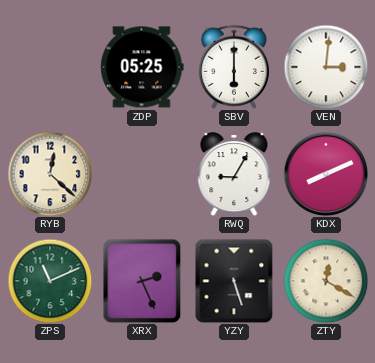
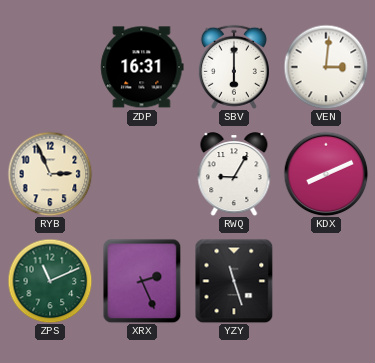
ZDP: 05:25 -> 16:31 (142, 67)
RYB: 12:22 -> 2:56 (50, 174)
YZY: 5:27 -> 11:27 (234, 281)
ZTY: 12:20 -> none (326, 281)
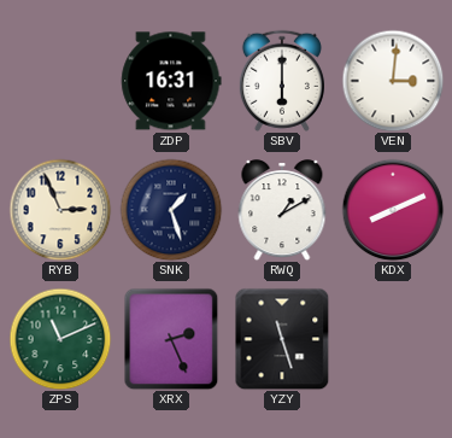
SNK: none -> 1:27 (171, 210)
RWQ: 9:05 -> 1:10 (282, 210)
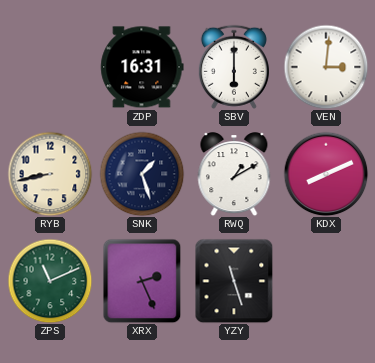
RYB: 2:56 -> 8:43 (50, 174)
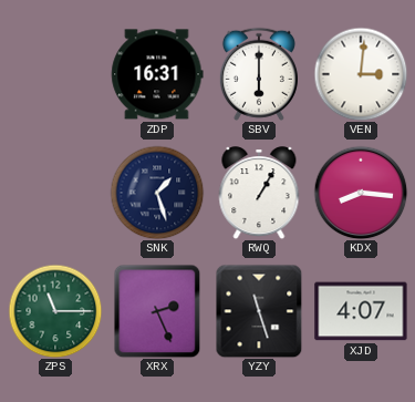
RYB: 8:43 -> none (50, 174)
RWQ: 1:10 -> 1:05 (259, 193)
KDX: 8:11 -> 8:16 (361, 193)
ZPS: 11:11 -> 11:15 (55, 311)
XJD: none -> 4:07 (361, 311)
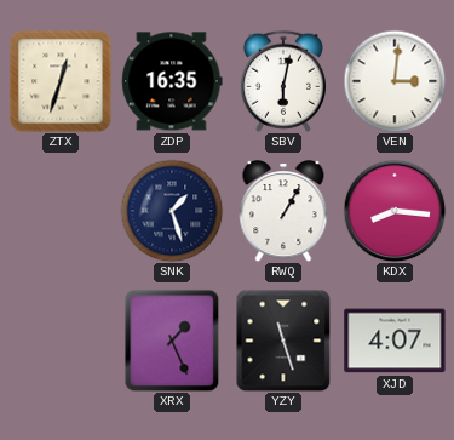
ZTX: none -> 12:33 (61, 81)
ZDP: 16:31 -> 16:35 (172, 81)
SBV: 6:00 -> 6:02 (283, 81)
ZPS: 11:15 -> none (55, 311)
XRX: 2:26 -> 1:26 (172, 341)
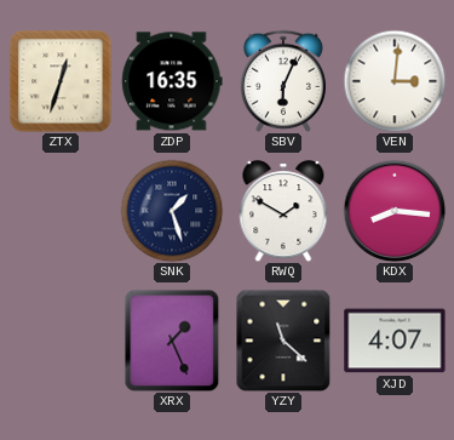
SBV: 6:02 -> 6:04 (283, 81)
RWQ: 1:05 -> 1:50 (283, 211)
YZY: 11:27 -> 11:22 (283, 341)
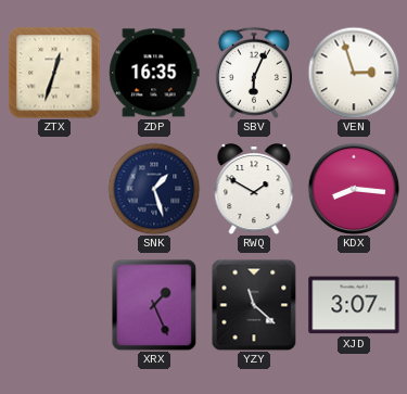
VEN: 3:01 -> 2:57 (354, 73)
XJD: 4:07 -> 3:07 (354, 305)
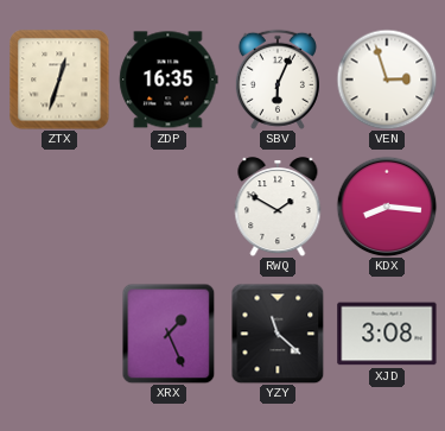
SNK: 1:27 -> none (154, 189)
XJD: 3:07 -> 3:08 (387, 334)
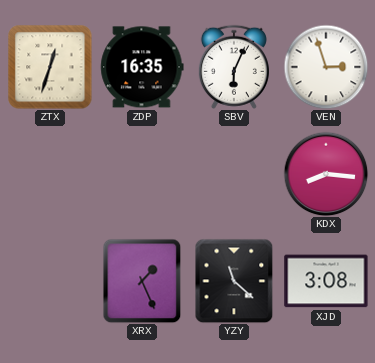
RWQ: 1:50 -> none (278, 207)
